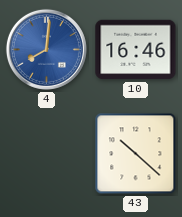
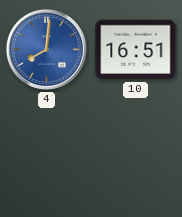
10: 16:46 -> 16:51 (136, 50)
43: 10:22 -> none (136, 154)
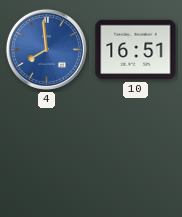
4: 8:01 -> 7:59 (46, 49)
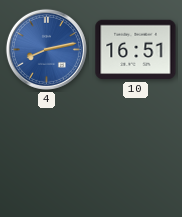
4: 7:59 -> 8:13 (46, 49)
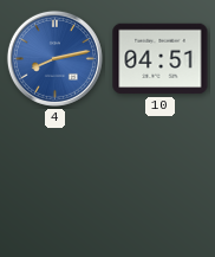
10: 16:51 -> 04:51 (161, 59)
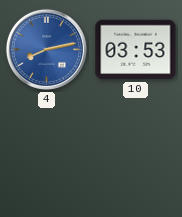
10: 04:51 -> 03:53 (136, 50)
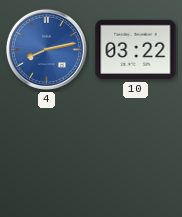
10: 03:53 -> 03:22 (136, 50)
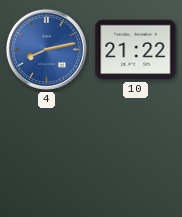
10: 03:22 -> 21:22 (136, 50)
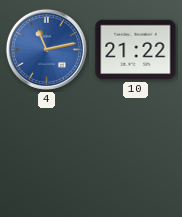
4: 8:13 -> 11:13 (46, 49)
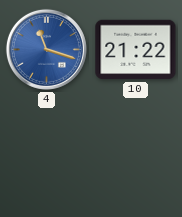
4: 11:13 -> 11:18 (46, 49)
